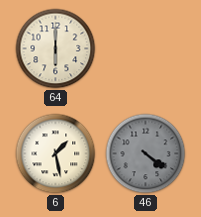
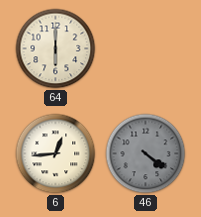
6: 1:28 -> 12:44 (56, 154)
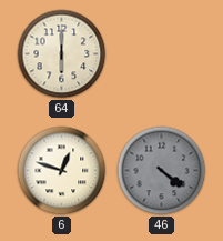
6: 12:44 -> 12:48 (62, 171)
